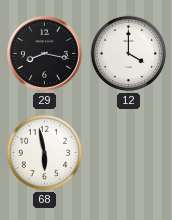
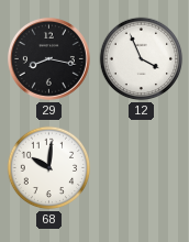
12: 4:00 -> 3:56 (142, 59)
68: 5:58 -> 10:01 (49, 168)
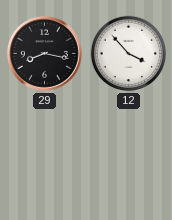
12: 3:56 -> 3:53 (129, 54)
68: 10:01 -> none (49, 168)
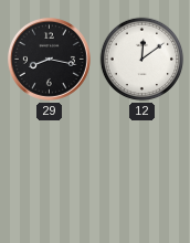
12: 3:53 -> 12:09 (142, 60)
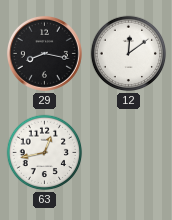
63: none -> 12:43 (45, 153)
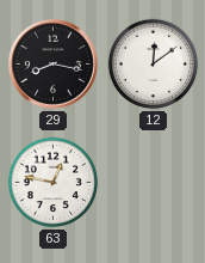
63: 12:43 -> 12:47 (54, 183)
